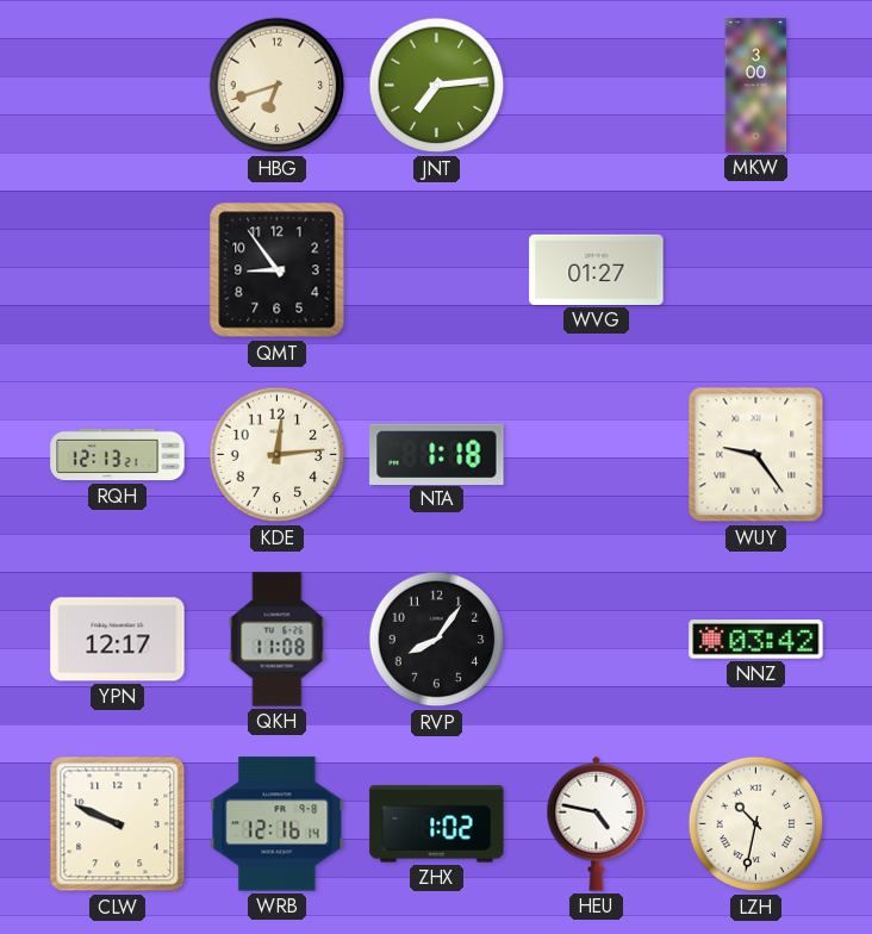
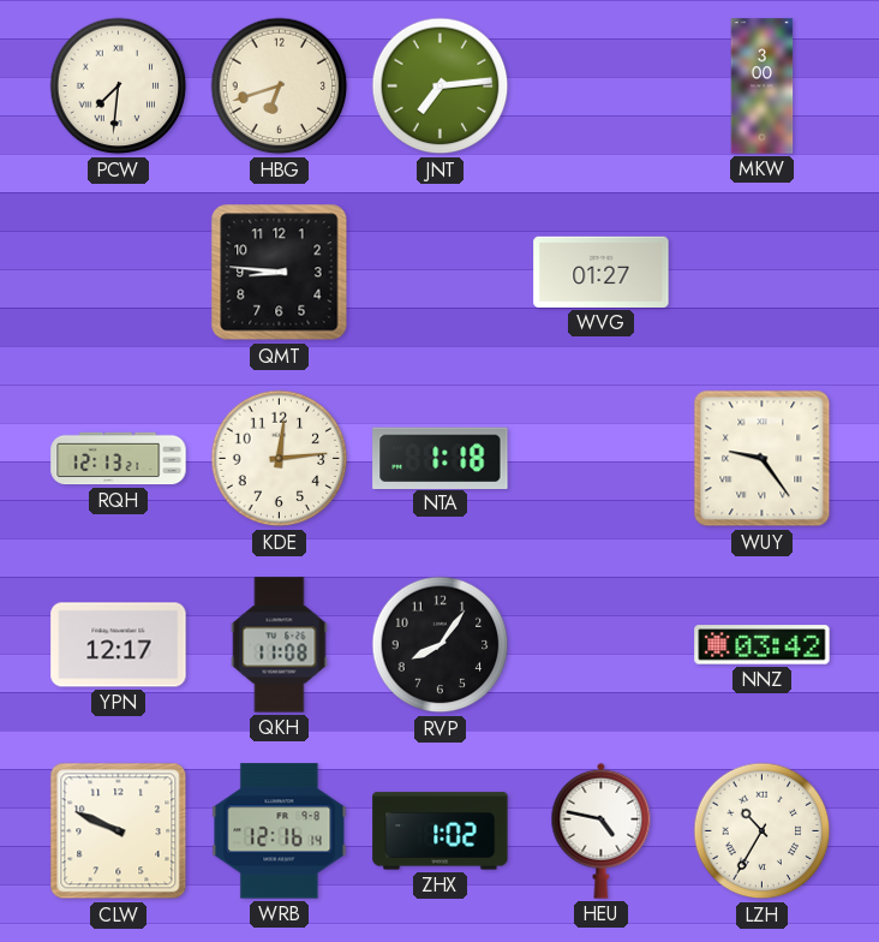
PCW: none -> 7:31 (119, 87)
QMT: 8:54 -> 8:46 (280, 273)
LZH: 10:32 -> 10:35 (763, 831)
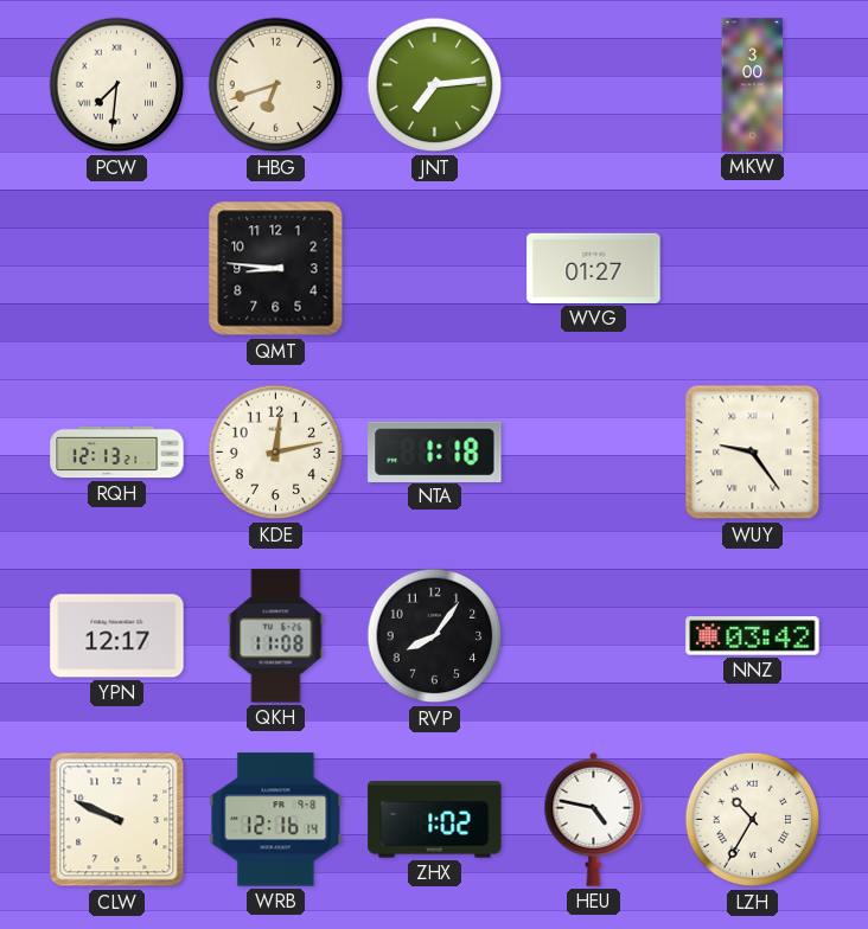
KDE: 12:14 -> 12:13 (276, 453)
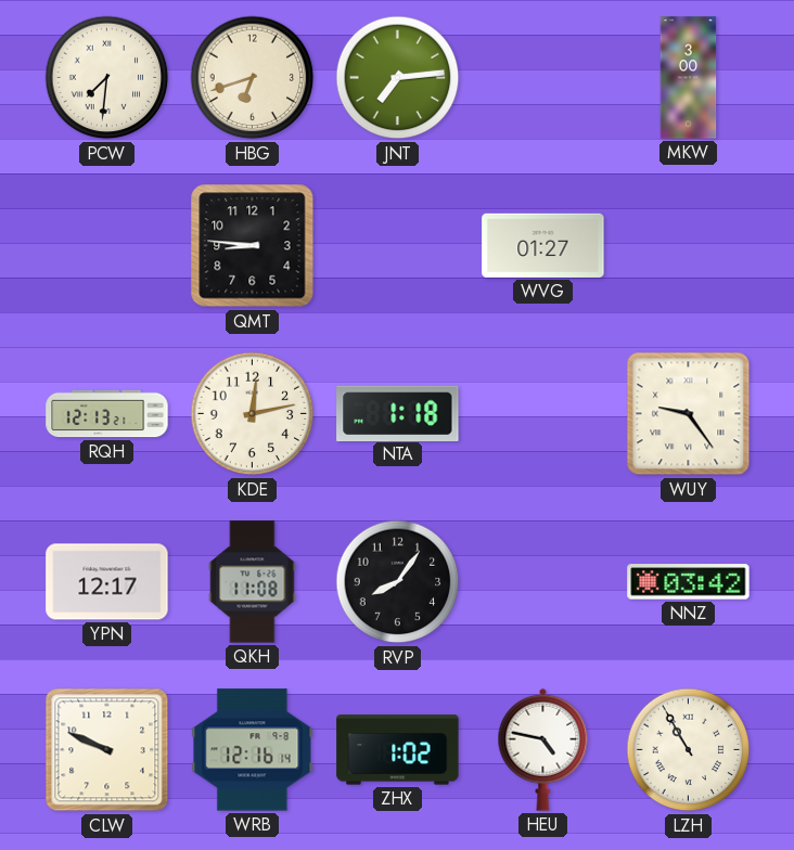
LZH: 10:35 -> 10:55 (689, 750)
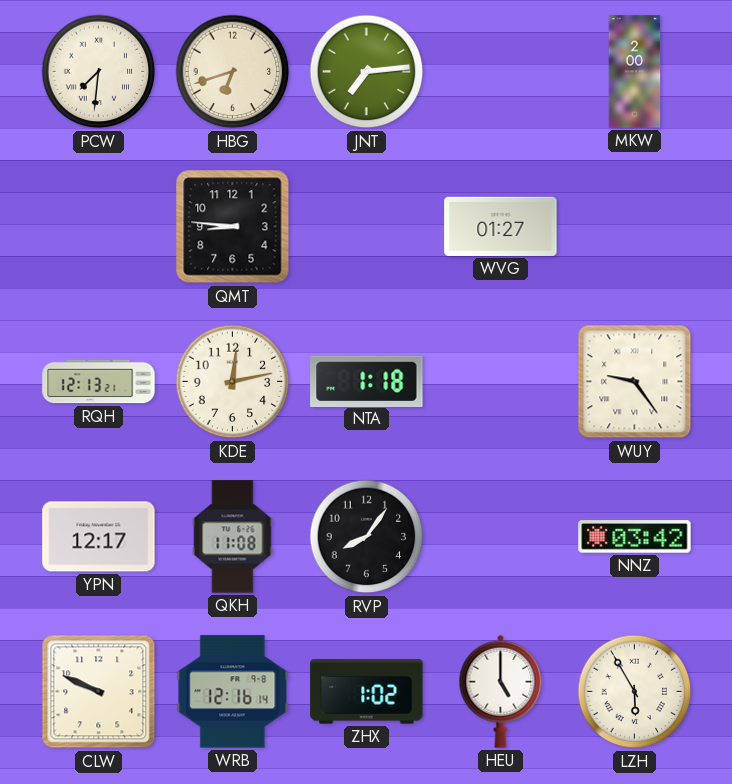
MKW: 3:00 -> 2:00 (635, 72)
HEU: 4:47 -> 5:00 (501, 691)
LZH: 10:55 -> 5:55 (635, 692)
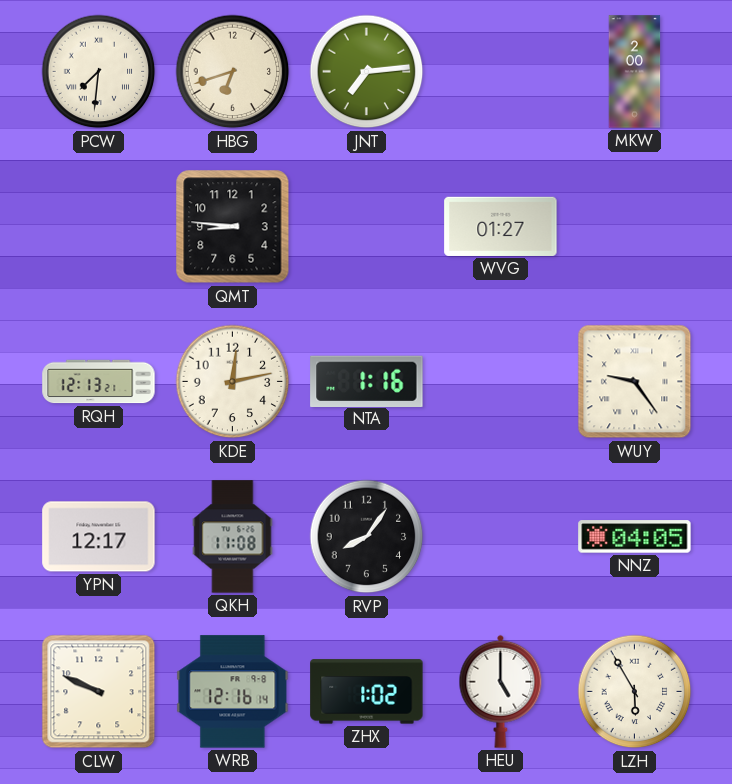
NTA: 1:18 -> 1:16 (367, 381)
NNZ: 03:42 -> 04:05 (635, 537)
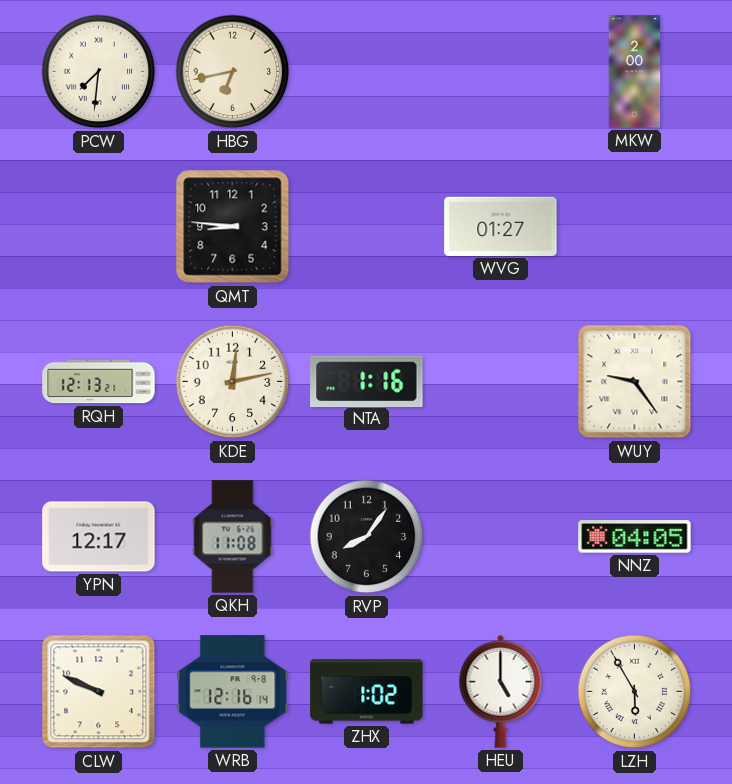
HBG: 6:42 -> 6:43 (233, 72)
JNT: 7:14 -> none (367, 72)
